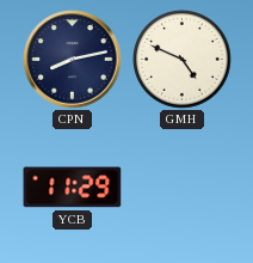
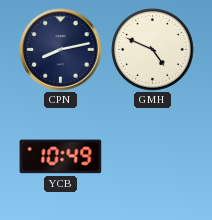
YCB: 11:29 -> 10:49 (61, 157)
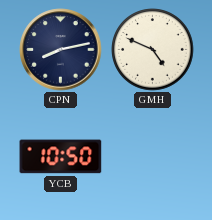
YCB: 10:49 -> 10:50 (61, 157)
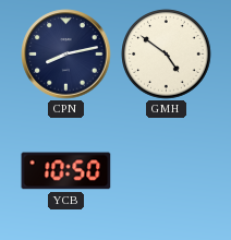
GMH: 4:49 -> 4:51 (167, 55)
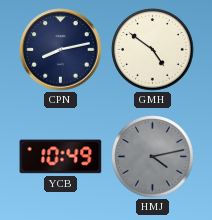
YCB: 10:50 -> 10:49 (61, 157)
HMJ: none -> 4:13 (153, 157)
